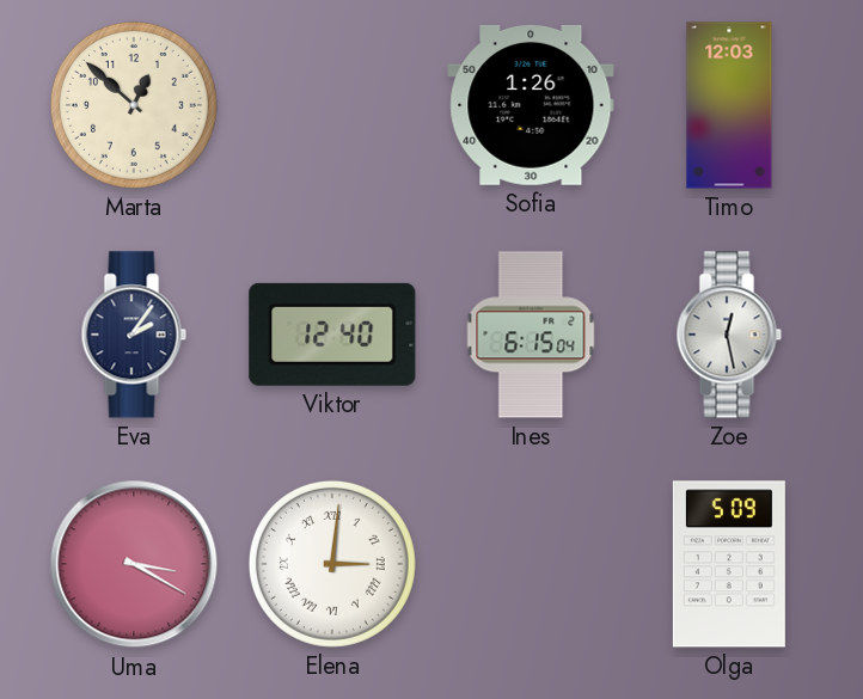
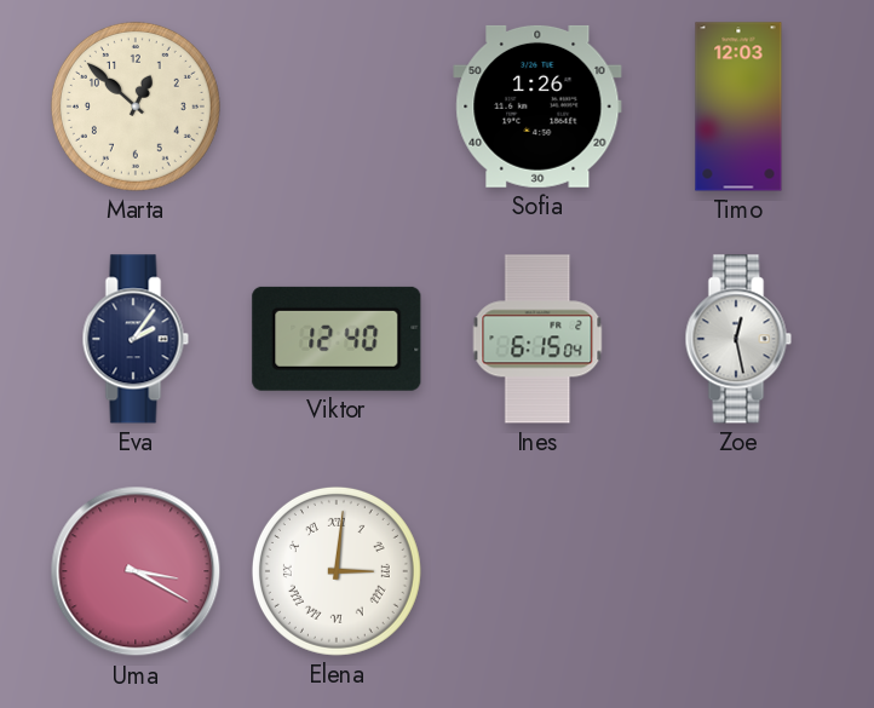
Olga: 5:09 -> none (729, 564)
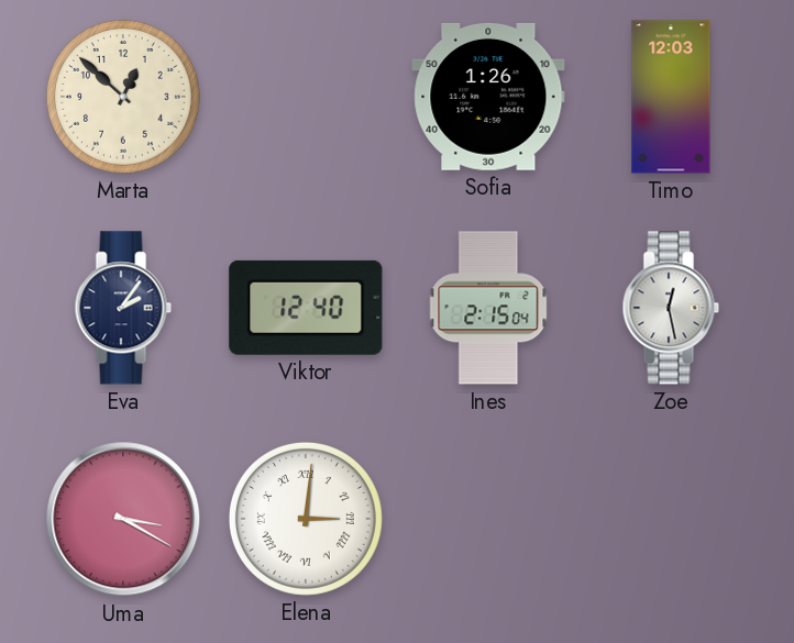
Ines: 6:15 -> 2:15 (488, 308)
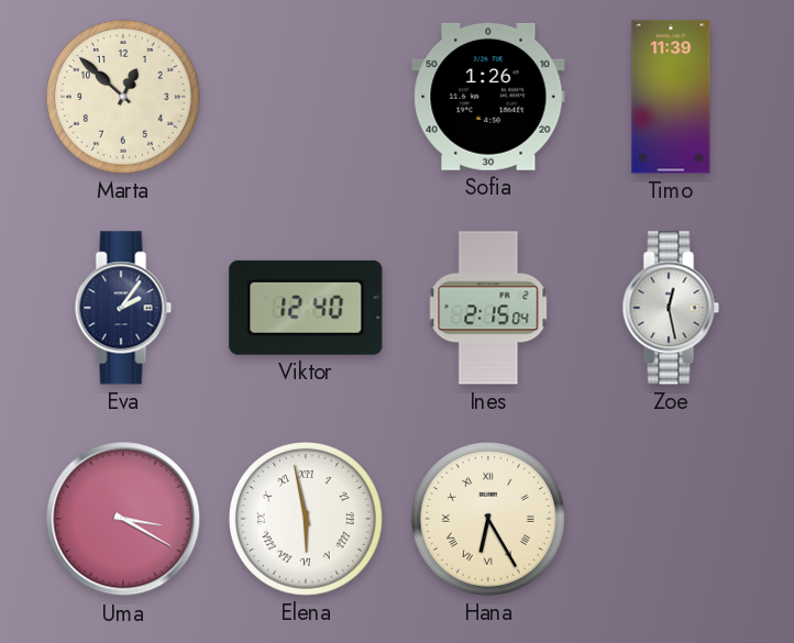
Timo: 12:03 -> 11:39 (671, 97)
Elena: 3:01 -> 5:58 (306, 519)
Hana: none -> 6:25 (488, 519)
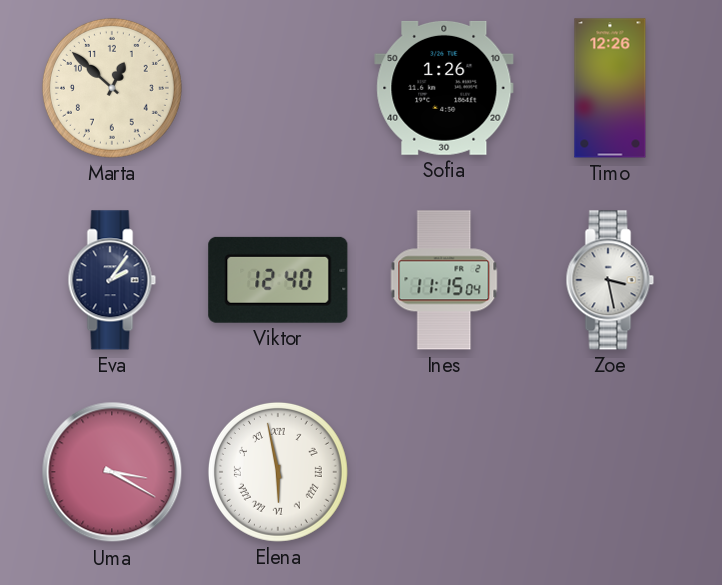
Timo: 11:39 -> 12:26 (610, 88)
Ines: 2:15 -> 11:15 (444, 280)
Zoe: 12:28 -> 3:28 (610, 280)
Hana: 6:25 -> none (488, 519)
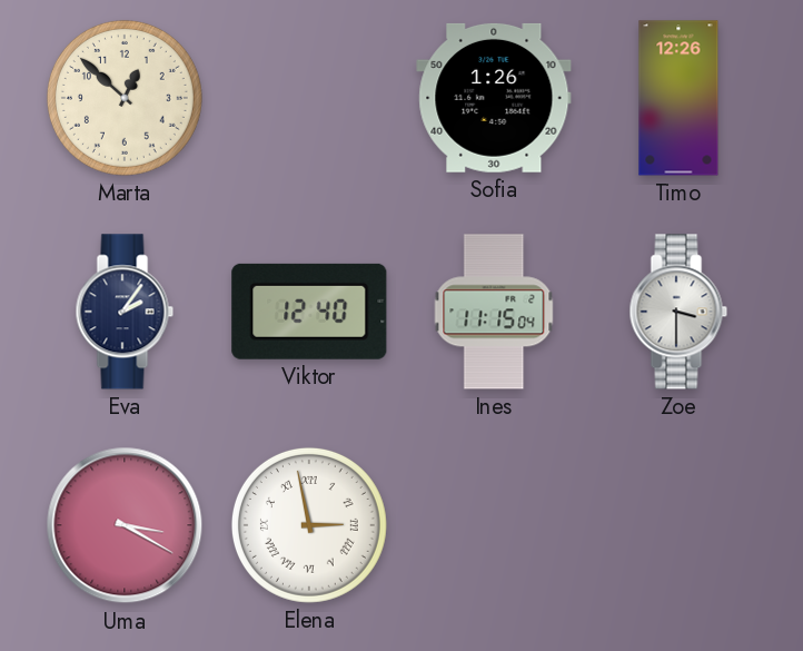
Zoe: 3:28 -> 3:30 (678, 312)
Elena: 5:58 -> 2:58 (309, 525)
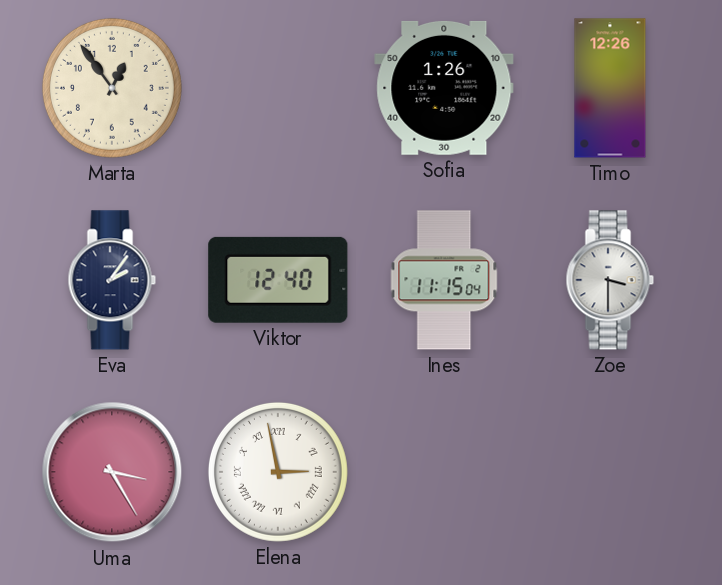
Marta: 12:52 -> 12:54 (112, 88)
Uma: 3:20 -> 3:25 (112, 472)
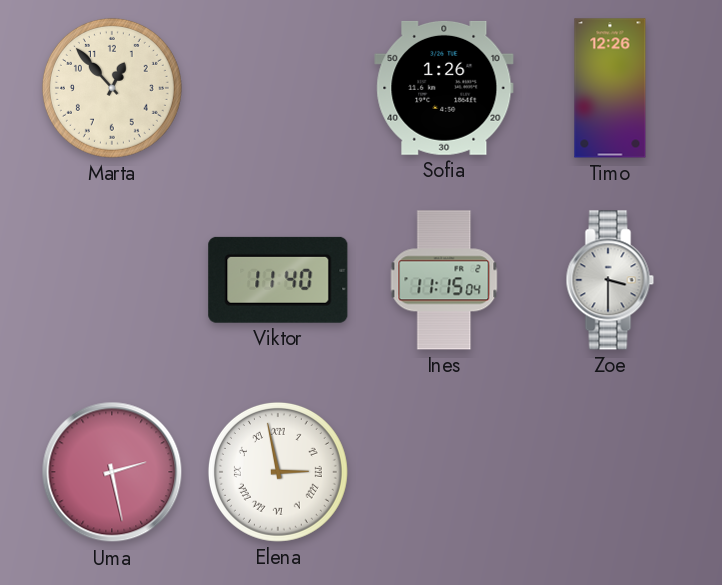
Marta: 12:54 -> 12:53 (112, 88)
Eva: 2:06 -> none (112, 280)
Viktor: 12:40 -> 11:40 (278, 280)
Uma: 3:25 -> 2:28 (112, 472)
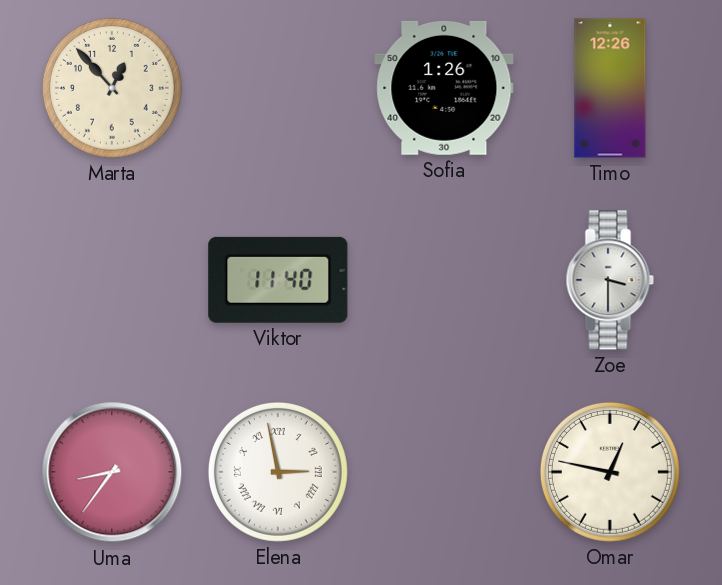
Ines: 11:15 -> none (444, 280)
Uma: 2:28 -> 8:36 (112, 472)
Omar: none -> 12:47 (610, 472)
